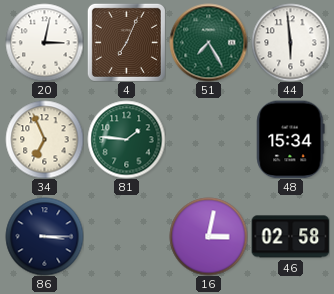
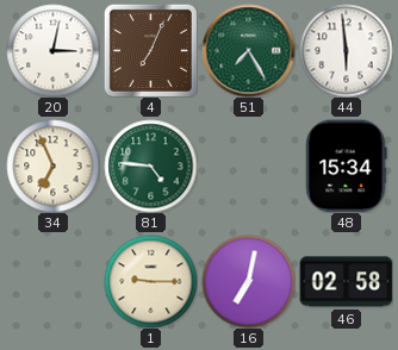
81: 1:46 -> 4:46 (150, 165)
86: 3:15 -> none (44, 236)
1: none -> 9:15 (150, 281)
16: 3:02 -> 7:02 (248, 281)
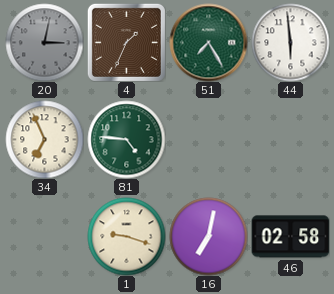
20 dial: white -> grey (44, 42)
4: 7:04 -> 1:34 (126, 42)
48: 15:34 -> none (347, 165)
1: 9:15 -> 9:18 (126, 236)
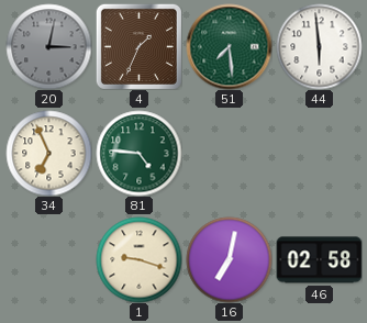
51: 7:25 -> 7:29 (229, 46)
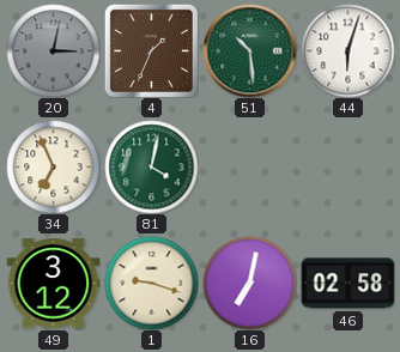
51: 7:29 -> 10:29 (249, 50)
44: 5:59 -> 6:03 (347, 50)
81: 4:46 -> 4:02 (151, 166)
49: none -> 3:12 (53, 284)
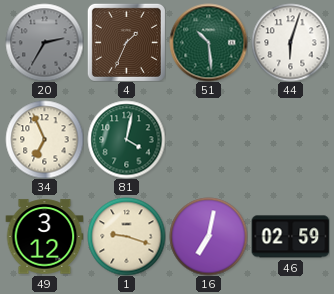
20: 3:02 -> 2:35 (44, 42)
46: 02:58 -> 02:59 (290, 237)
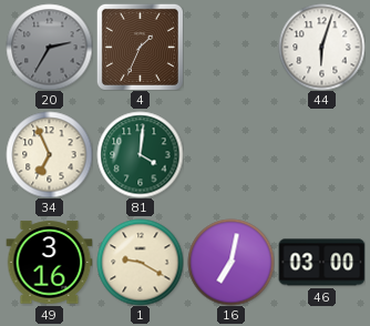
51: 10:29 -> none (208, 42)
81: 4:02 -> 4:01 (140, 154)
49: 3:12 -> 3:16 (49, 263)
1: 9:18 -> 9:20 (140, 262)
46: 02:59 -> 03:00 (321, 263)
